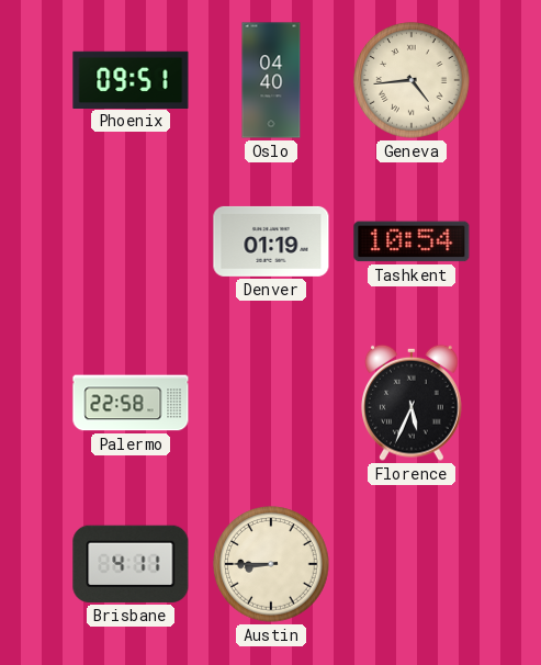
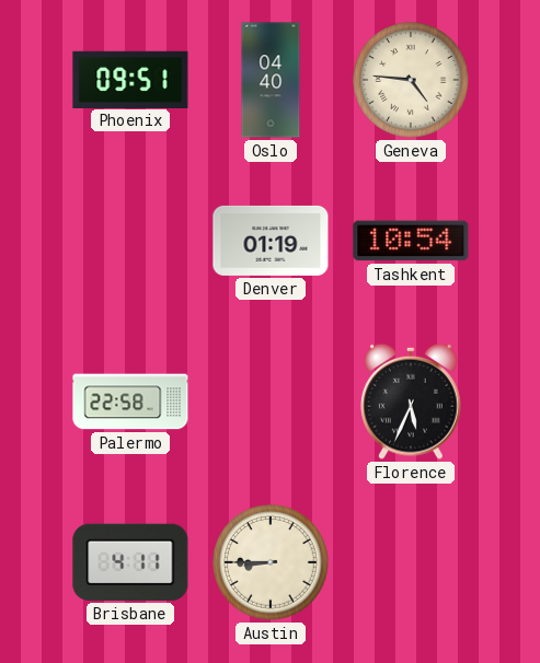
Geneva: 4:44 -> 4:46 (411, 80)
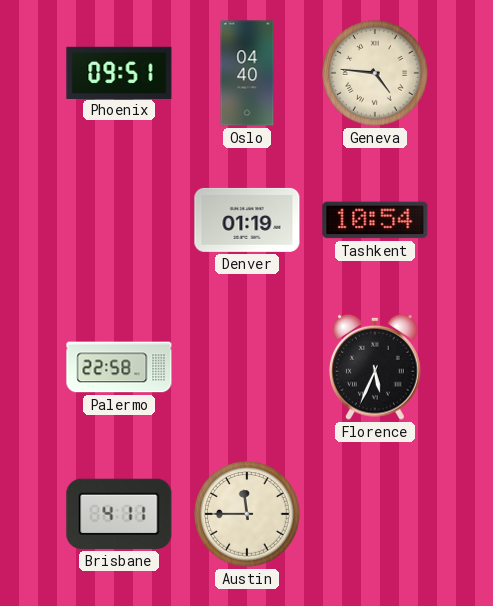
Austin: 8:45 -> 11:45 (247, 514)
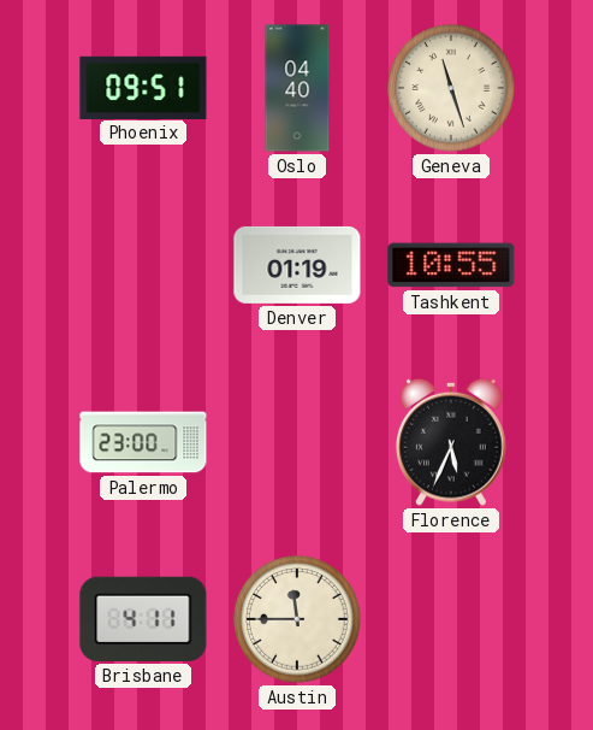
Geneva: 4:46 -> 11:27 (451, 88)
Tashkent: 10:54 -> 10:55 (451, 265)
Palermo: 22:58 -> 23:00 (143, 442)
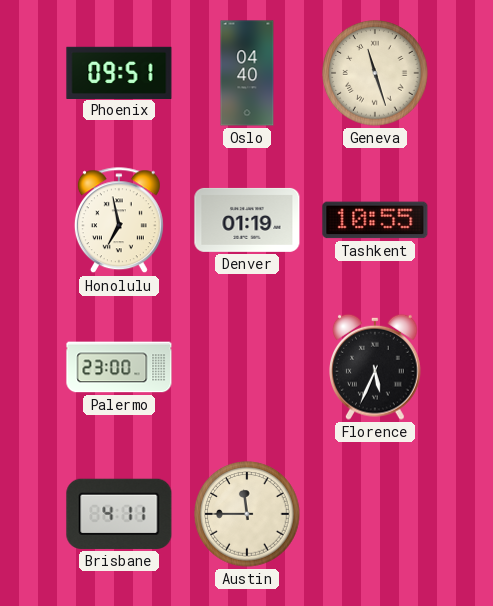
Honolulu: none -> 6:58 (119, 221)
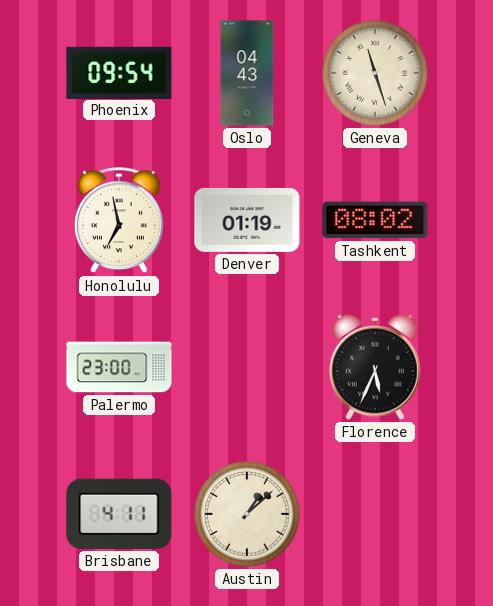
Phoenix: 09:51 -> 09:54 (119, 72)
Oslo: 04:40 -> 04:43 (247, 73)
Tashkent: 10:55 -> 08:02 (375, 220)
Austin: 11:45 -> 1:08 (247, 514)
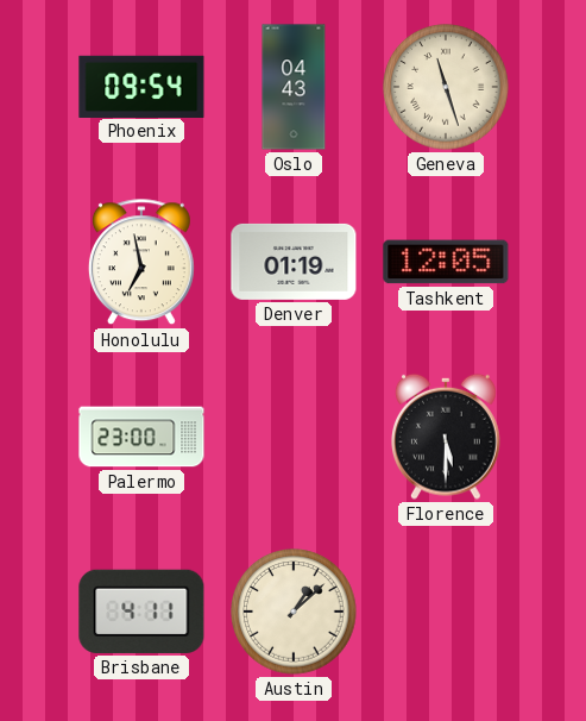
Tashkent: 08:02 -> 12:05 (446, 262)
Florence: 5:34 -> 5:30 (447, 437)
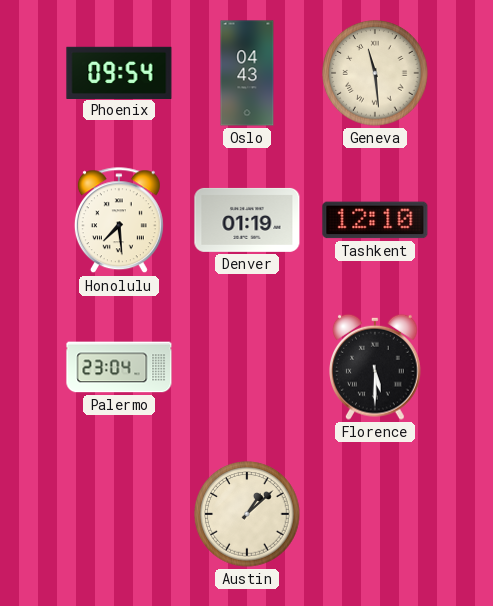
Geneva: 11:27 -> 11:29 (375, 73)
Honolulu: 6:58 -> 7:29 (119, 221)
Tashkent: 12:05 -> 12:10 (375, 220)
Palermo: 23:00 -> 23:04 (119, 367)
Brisbane: 4:11 -> none (141, 612)
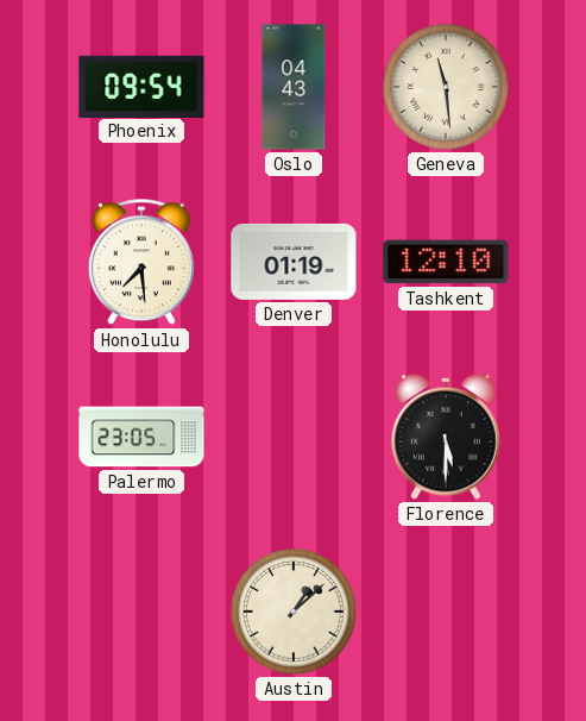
Palermo: 23:04 -> 23:05 (141, 437)
